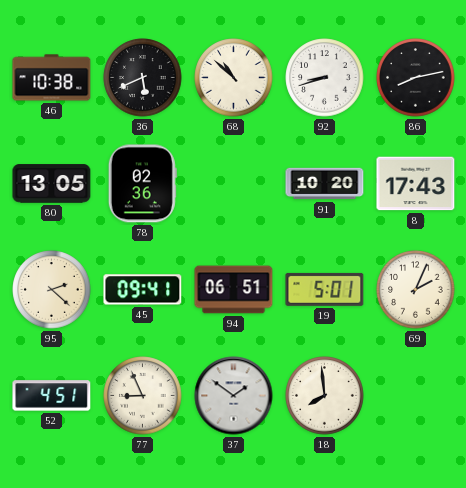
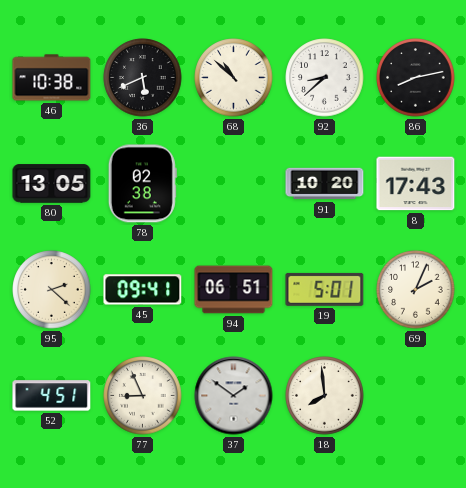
92: 8:42 -> 8:38 (325, 78)
78: 02:36 -> 02:38 (142, 184)
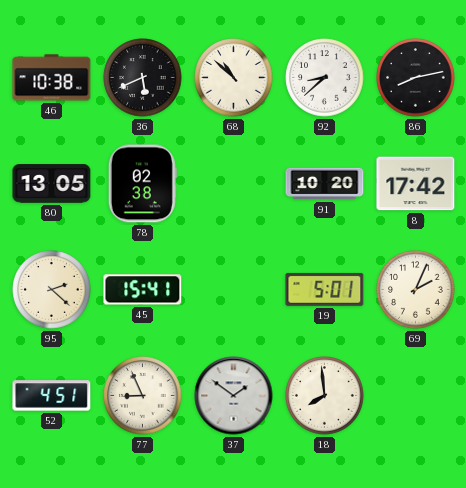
8: 17:43 -> 17:42 (416, 184)
45: 09:41 -> 15:41 (143, 290)
94: 06:51 -> none (234, 290)
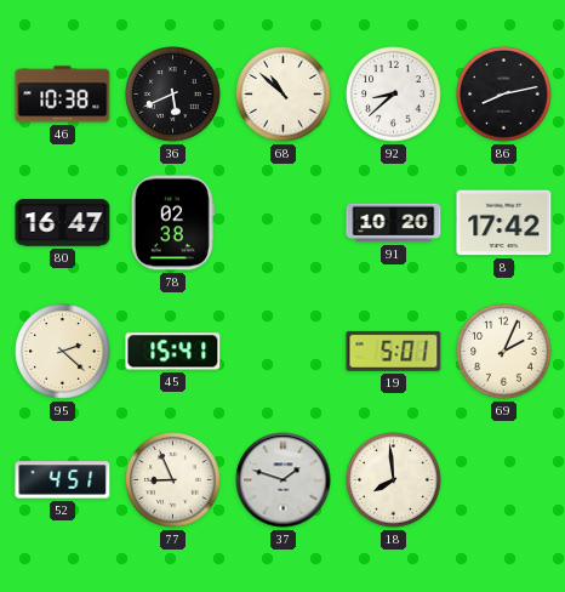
80: 13:05 -> 16:47 (63, 223)
37: 1:51 -> 1:48 (284, 480)
